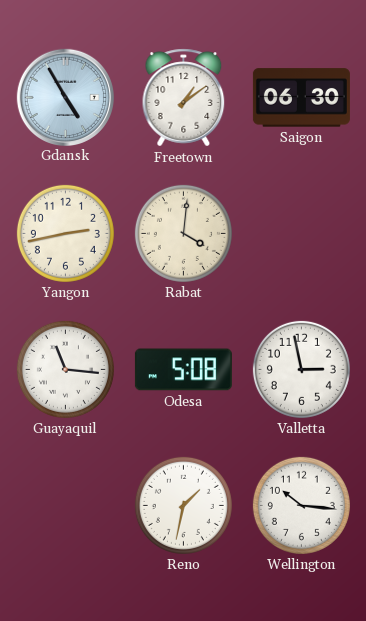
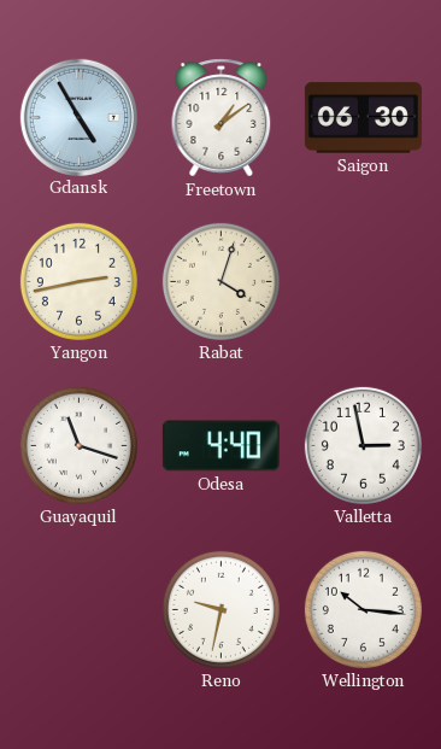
Rabat: 4:01 -> 4:03 (220, 281)
Guayaquil: 11:16 -> 11:18 (78, 445)
Odesa: 5:08 -> 4:40 (220, 446)
Reno: 1:32 -> 9:32 (220, 609)
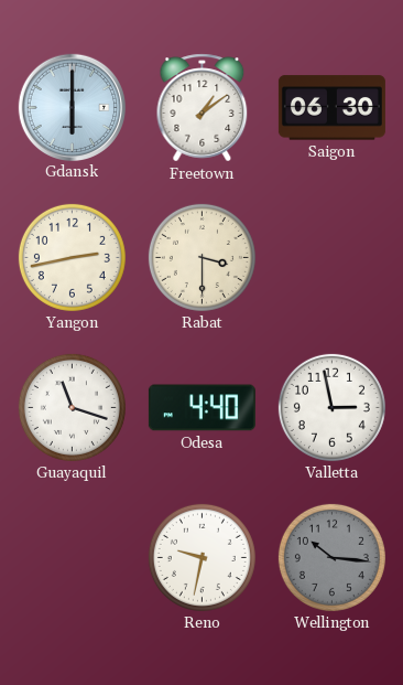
Gdansk: 4:55 -> 6:00 (72, 107)
Rabat: 4:03 -> 3:30 (201, 257)
Wellington dial: white -> grey (331, 557)
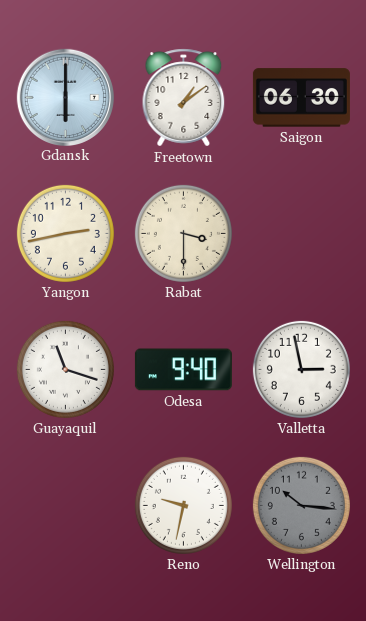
Odesa: 4:40 -> 9:40 (183, 370)
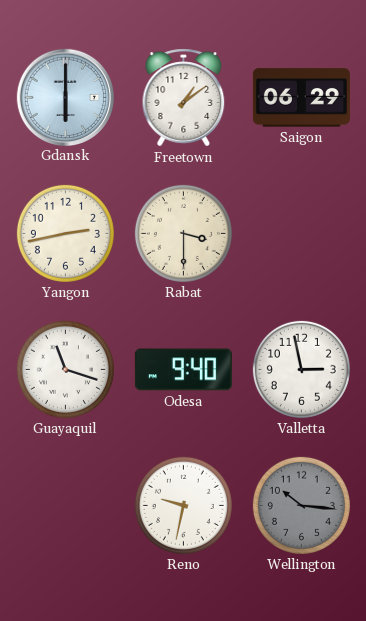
Saigon: 06:30 -> 06:29 (301, 98)
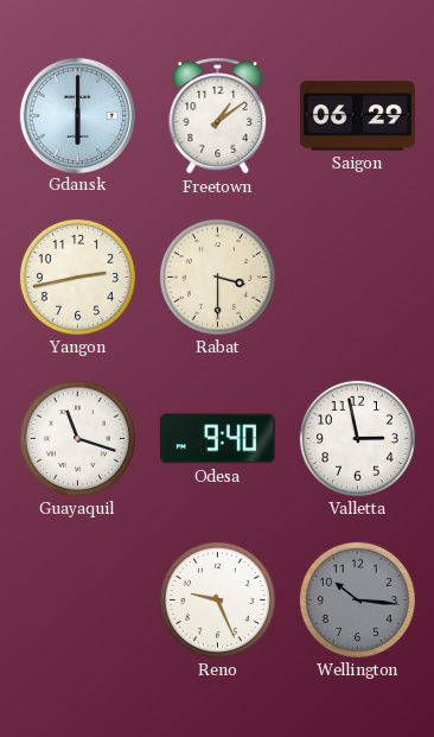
Reno: 9:32 -> 9:26 (217, 599)
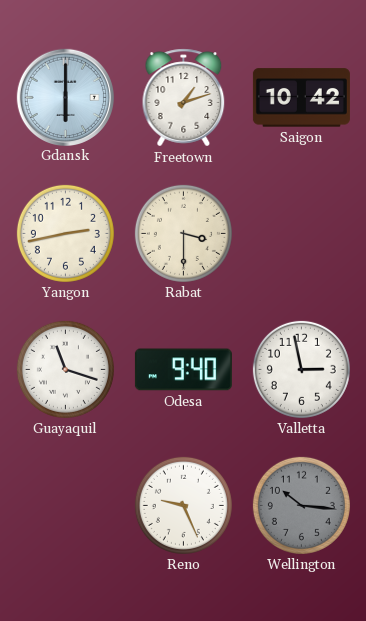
Freetown: 1:09 -> 1:12 (184, 98)
Saigon: 06:29 -> 10:42 (301, 98)
